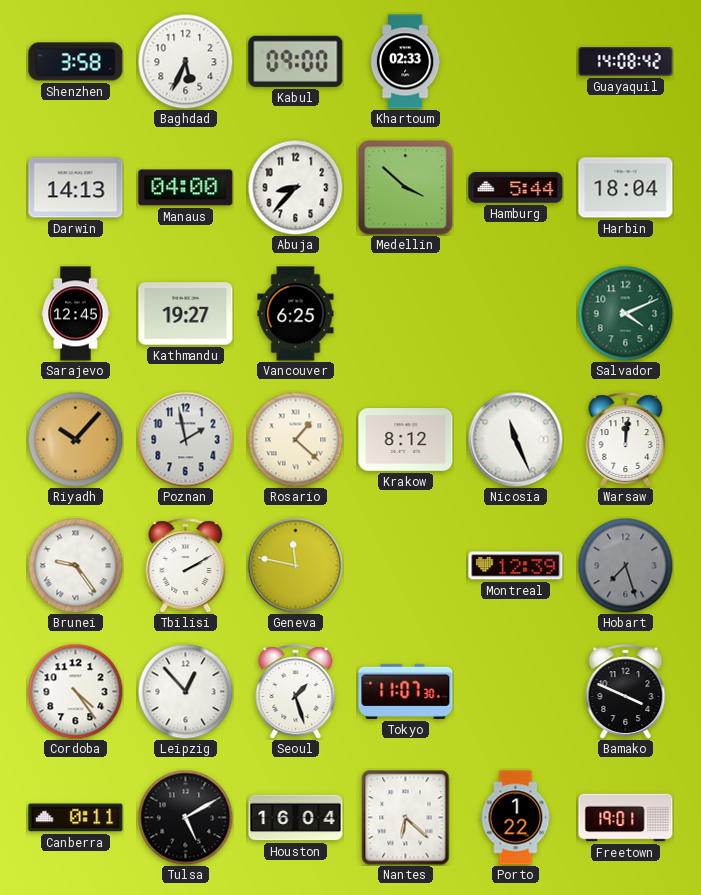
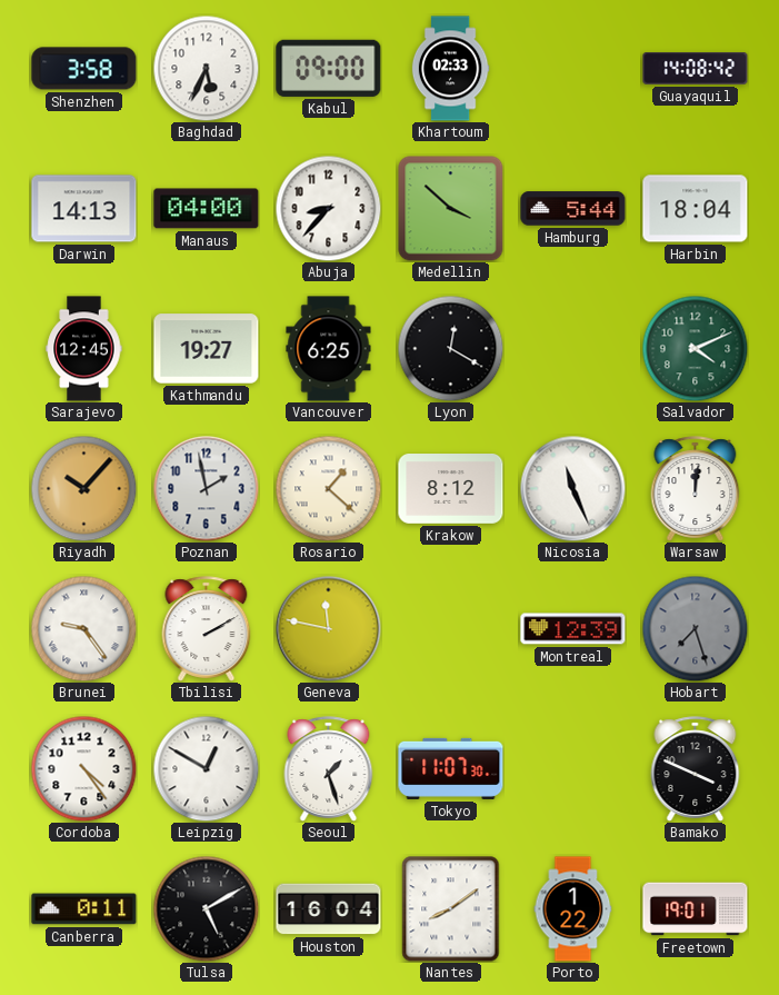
Lyon: none -> 12:20 (450, 348)
Leipzig: 12:53 -> 12:50 (206, 768)
Nantes: 6:22 -> 8:09 (451, 909)
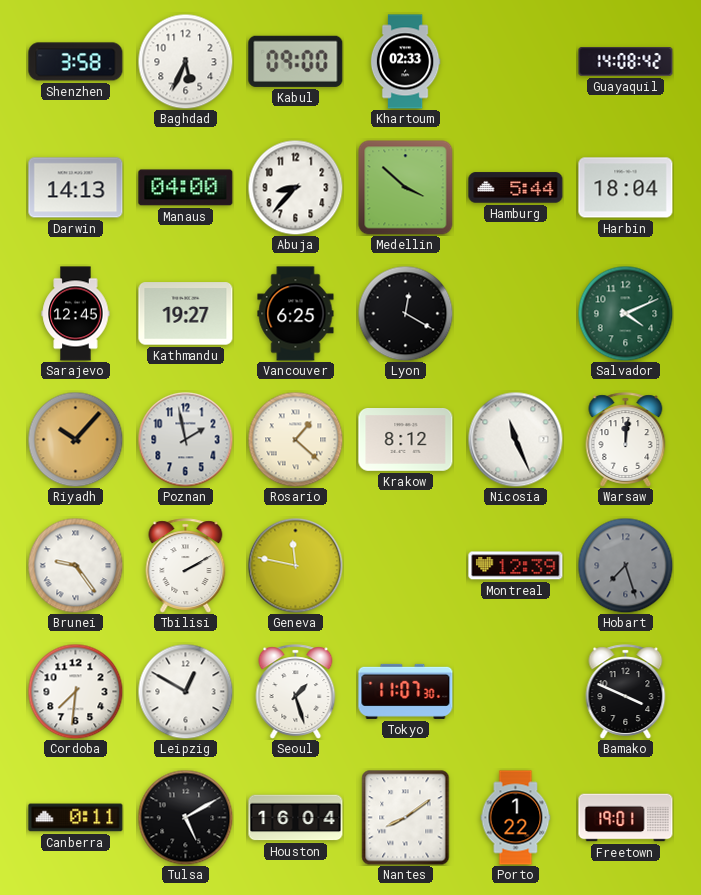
Cordoba: 4:24 -> 7:31 (75, 691)
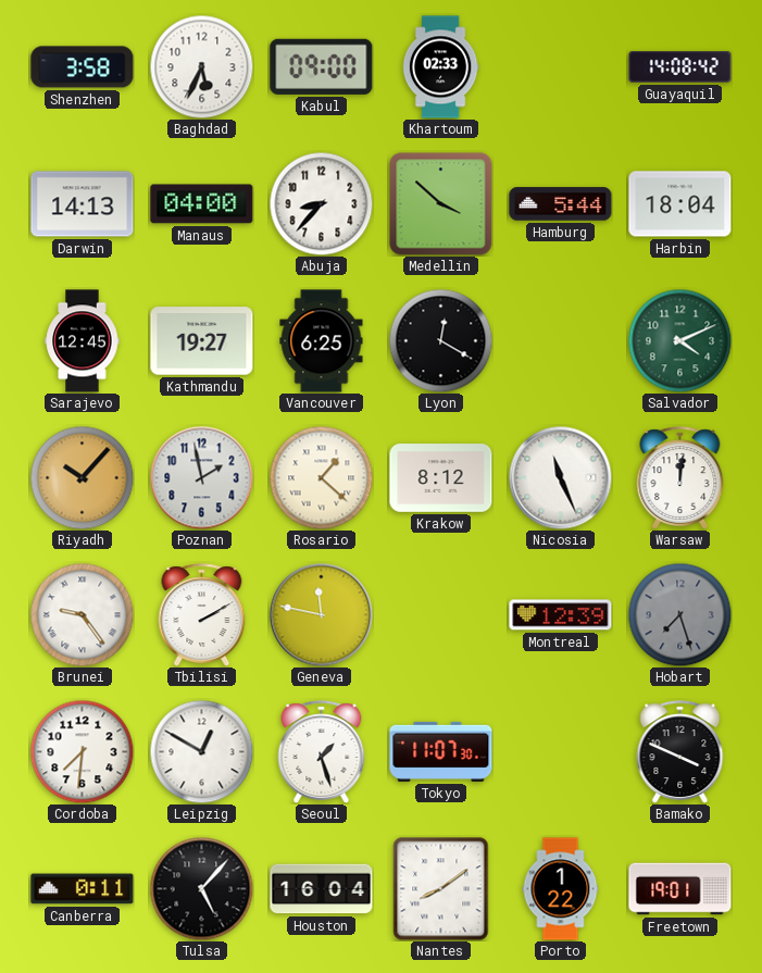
Tulsa: 5:10 -> 5:07 (201, 888)
